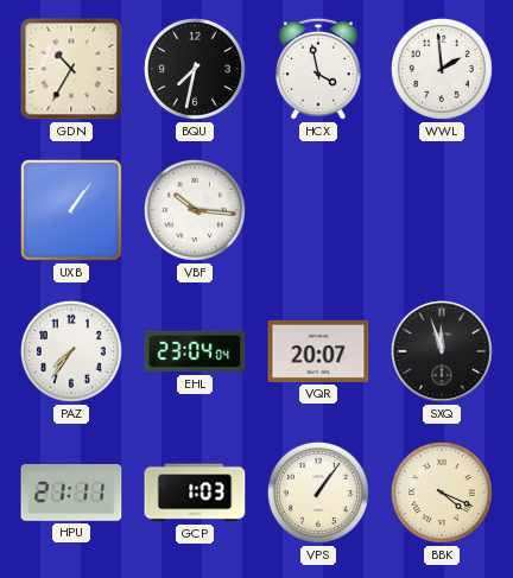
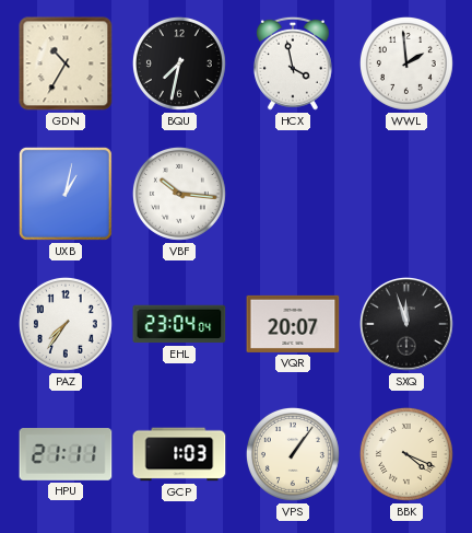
UXB: 1:06 -> 1:02 (66, 194)
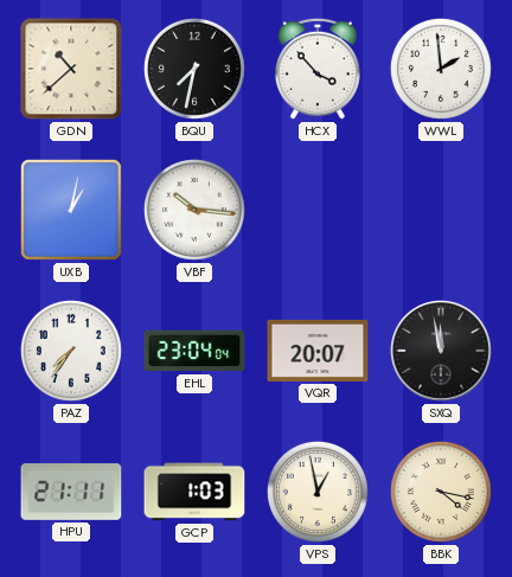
GDN: 10:35 -> 10:38 (71, 69)
HCX: 3:58 -> 3:53 (318, 69)
SXQ: 11:57 -> 11:58 (442, 352)
VPS: 1:06 -> 12:58 (318, 492)
BBK: 4:19 -> 4:17 (441, 492)
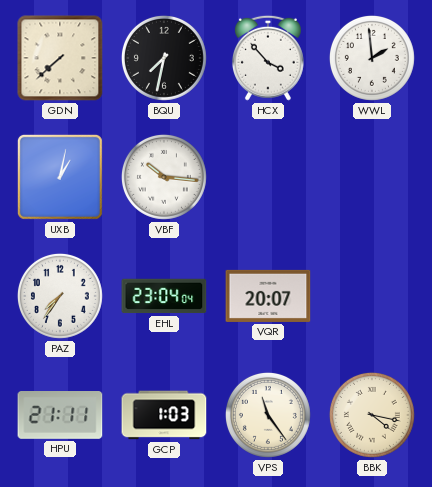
GDN: 10:38 -> 7:38 (60, 58)
SXQ: 11:58 -> none (442, 352)
VPS: 12:58 -> 11:24 (268, 415)
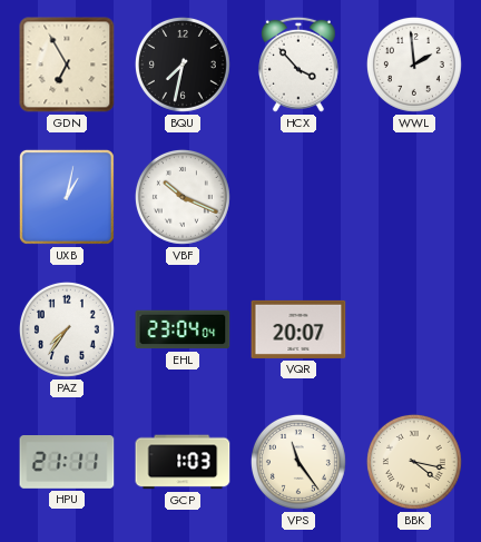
GDN: 7:38 -> 6:55 (67, 65)
VBF: 10:16 -> 10:19 (183, 197)
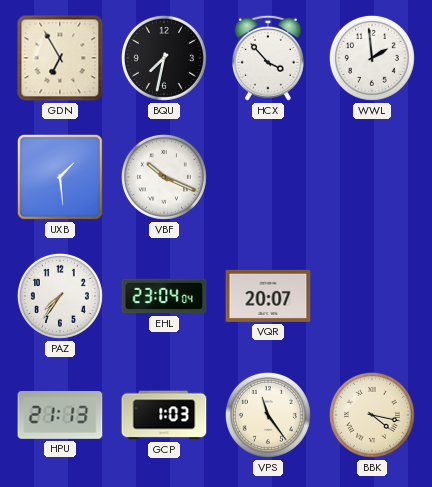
UXB: 1:02 -> 1:29 (60, 177)
HPU: 21:11 -> 21:13 (60, 416)
